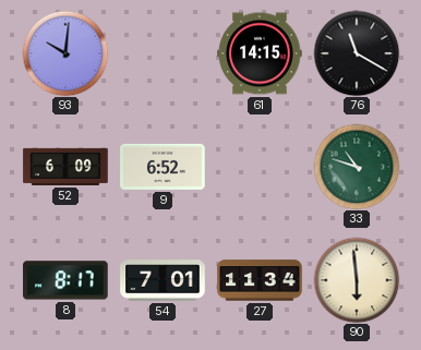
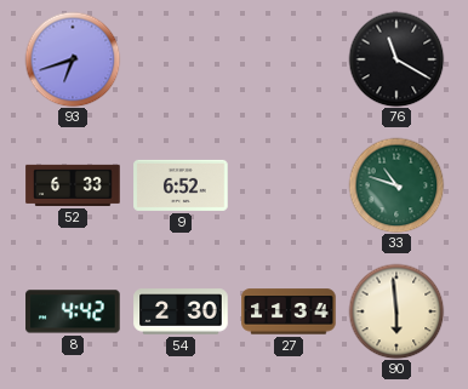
93: 10:01 -> 6:42 (73, 59)
61: 14:15 -> none (260, 53)
52: 6:09 -> 6:33 (73, 185)
8: 8:17 -> 4:42 (73, 311)
54: 7:01 -> 2:30 (181, 311)
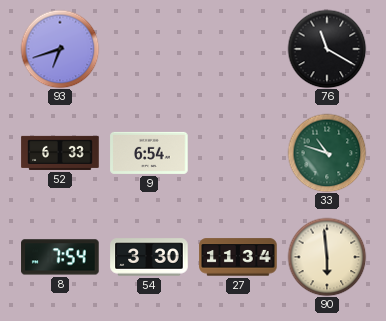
9: 6:52 -> 6:54 (149, 153)
8: 4:42 -> 7:54 (60, 257)
54: 2:30 -> 3:30 (149, 257)
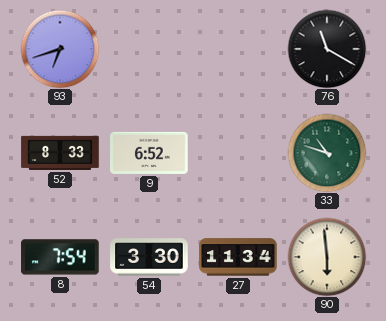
52: 6:33 -> 8:33 (60, 153)
9: 6:54 -> 6:52 (149, 153)
